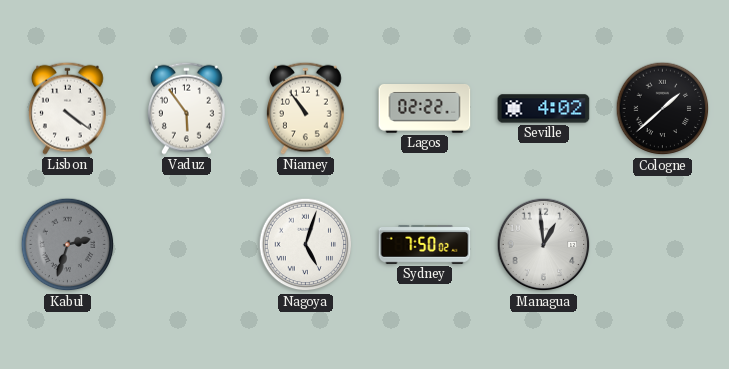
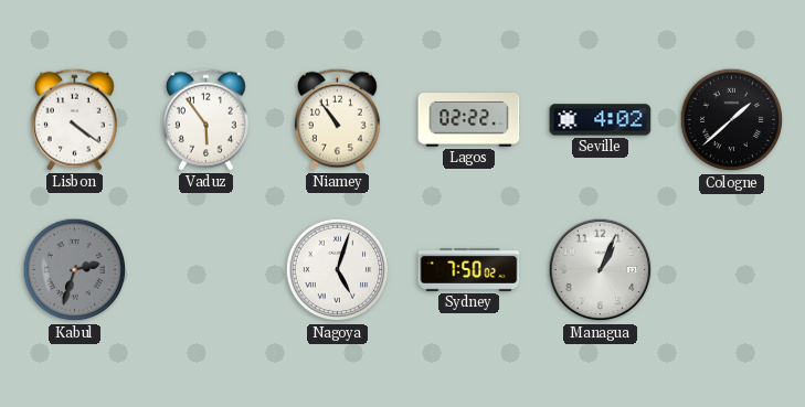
Managua: 12:59 -> 1:04 (601, 270)
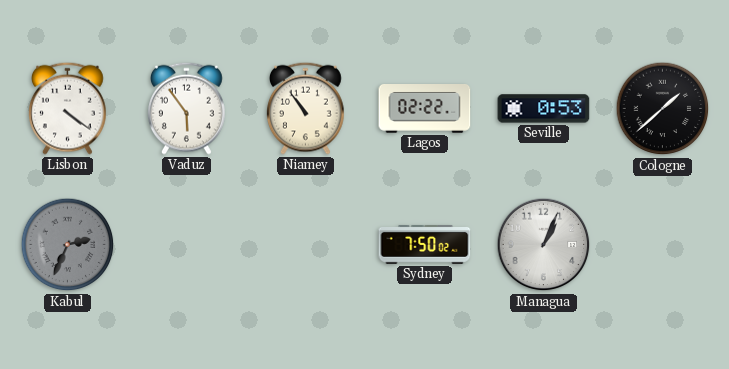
Seville: 4:02 -> 0:53 (544, 109)
Kabul: 2:33 -> 2:34 (68, 245)
Nagoya: 5:03 -> none (338, 270)
